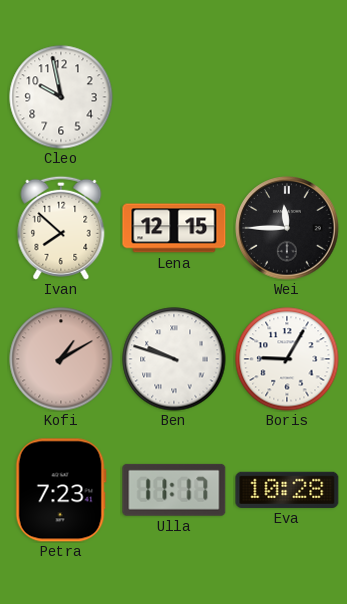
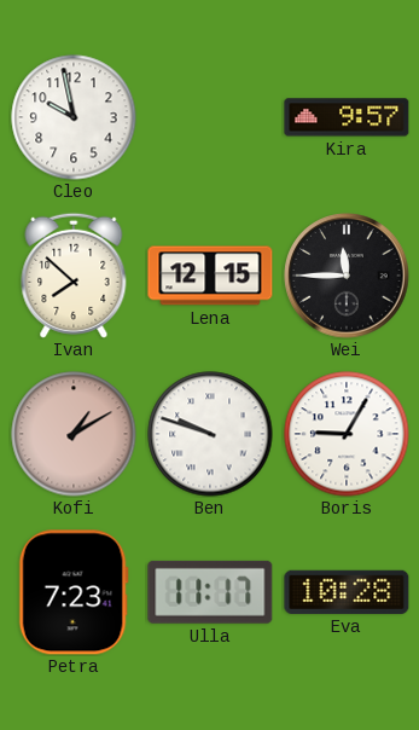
Kira: none -> 9:57 (347, 117)
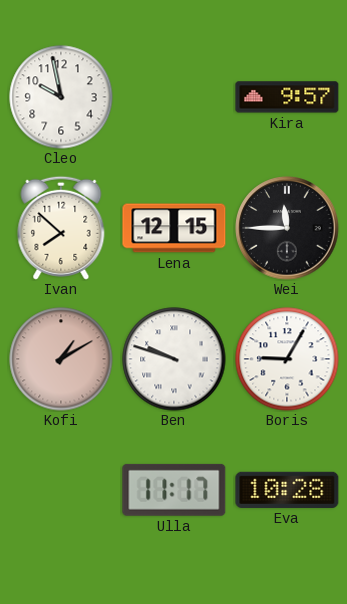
Petra: 7:23 -> none (74, 592)
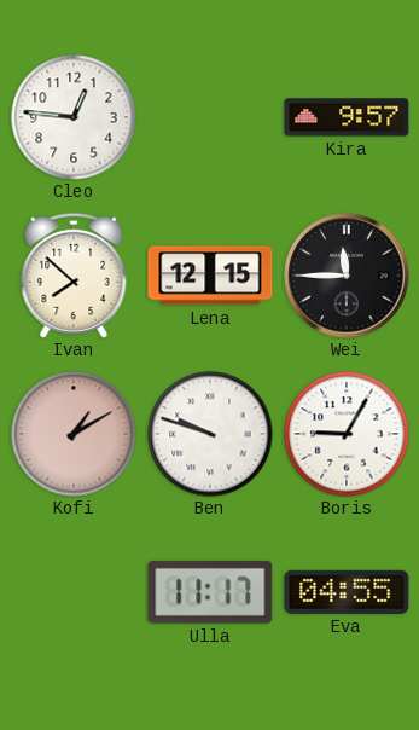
Cleo: 9:58 -> 12:46 (74, 117)
Eva: 10:28 -> 04:55 (347, 592)
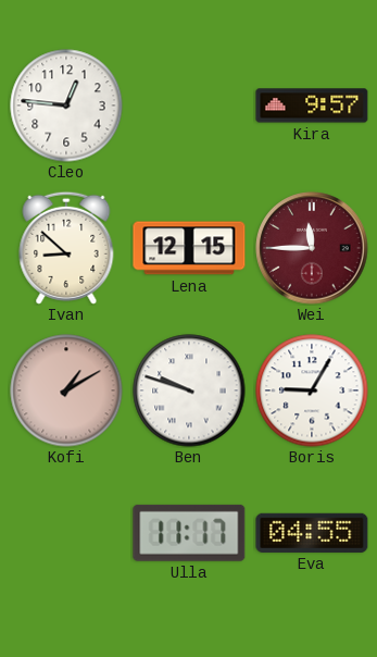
Ivan: 7:52 -> 8:52 (66, 248)
Wei dial: black -> burgundy (312, 248)
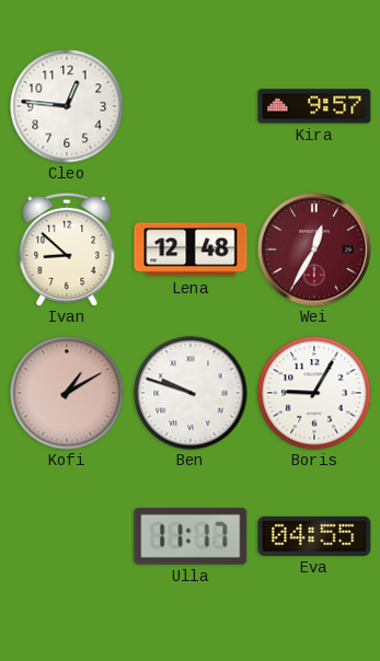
Lena: 12:15 -> 12:48 (191, 250)
Wei: 11:45 -> 12:35 (314, 250)
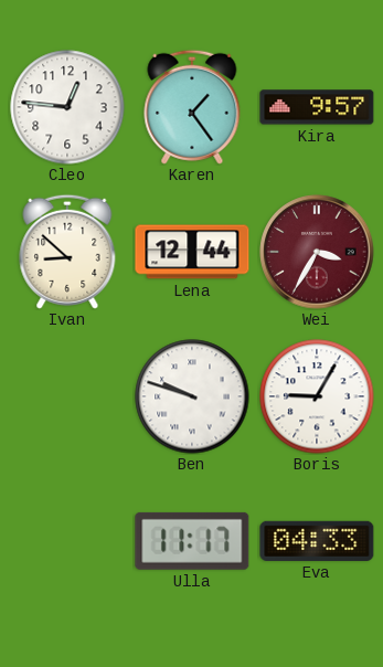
Karen: none -> 1:24 (192, 107)
Lena: 12:48 -> 12:44 (192, 252)
Wei: 12:35 -> 3:35 (317, 252)
Kofi: 1:10 -> none (67, 393)
Eva: 04:55 -> 04:33 (317, 541)
